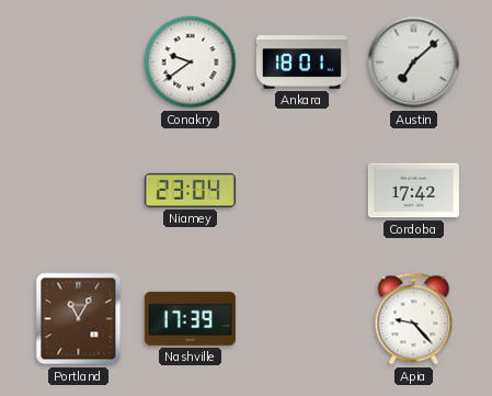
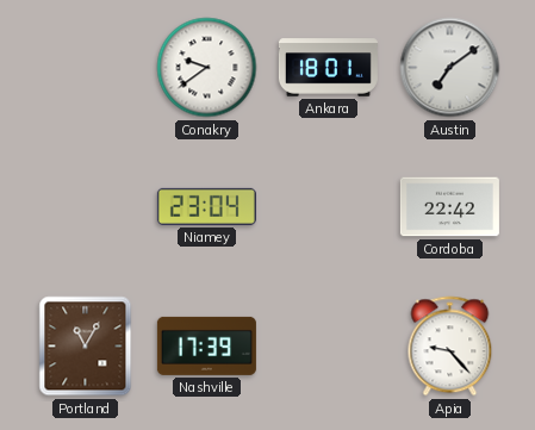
Austin: 7:08 -> 7:09 (450, 68)
Cordoba: 17:42 -> 22:42 (449, 207)
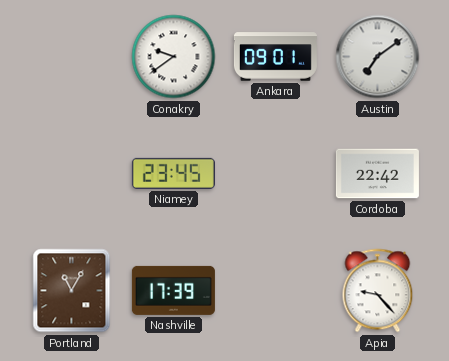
Ankara: 18:01 -> 09:01 (275, 57)
Niamey: 23:04 -> 23:45 (173, 173)
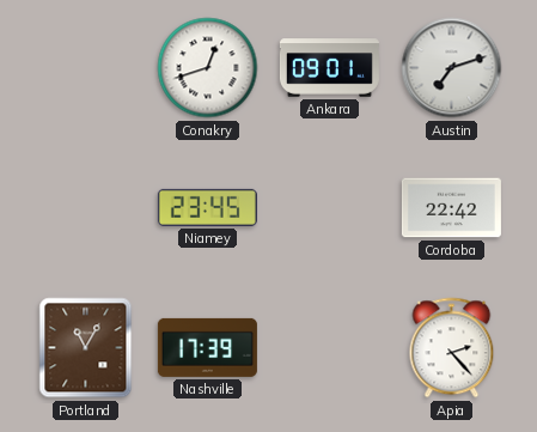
Conakry: 9:39 -> 12:42 (208, 68)
Austin: 7:09 -> 7:12 (452, 68)
Apia: 9:23 -> 2:23 (452, 348)
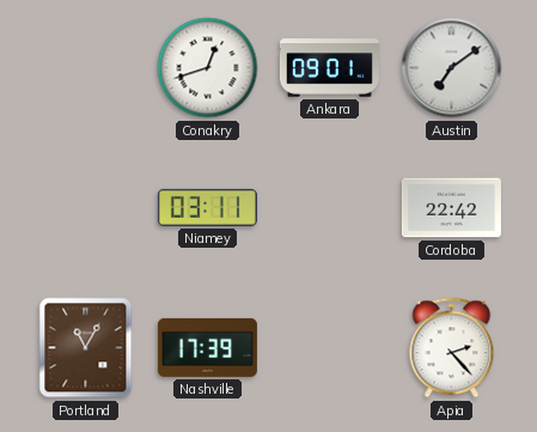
Austin: 7:12 -> 7:09 (452, 68)
Niamey: 23:45 -> 03:11 (207, 207)
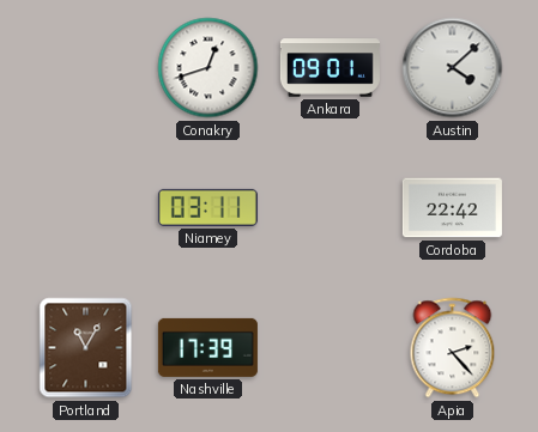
Austin: 7:09 -> 4:08 (453, 68)
